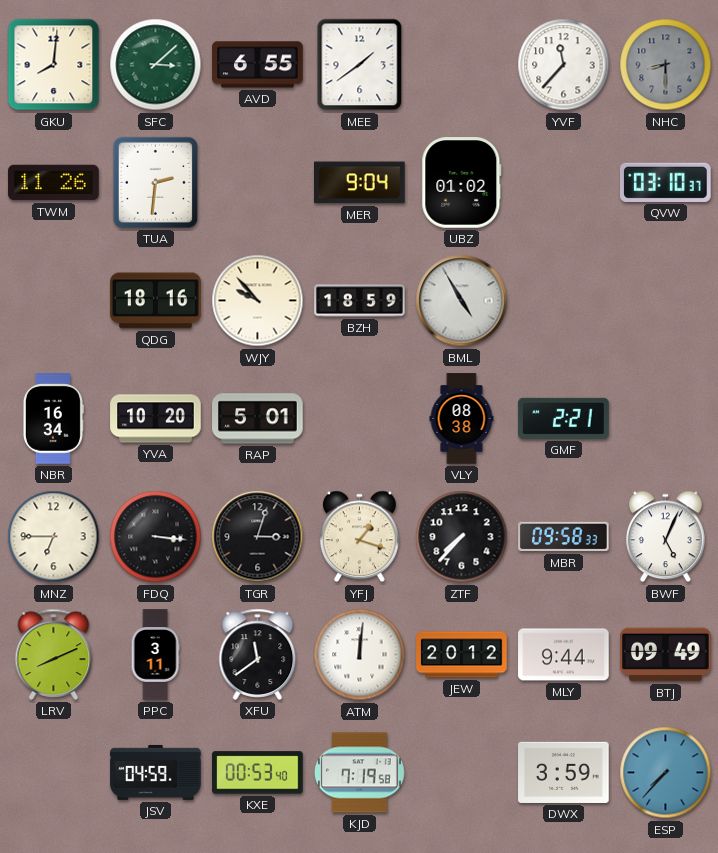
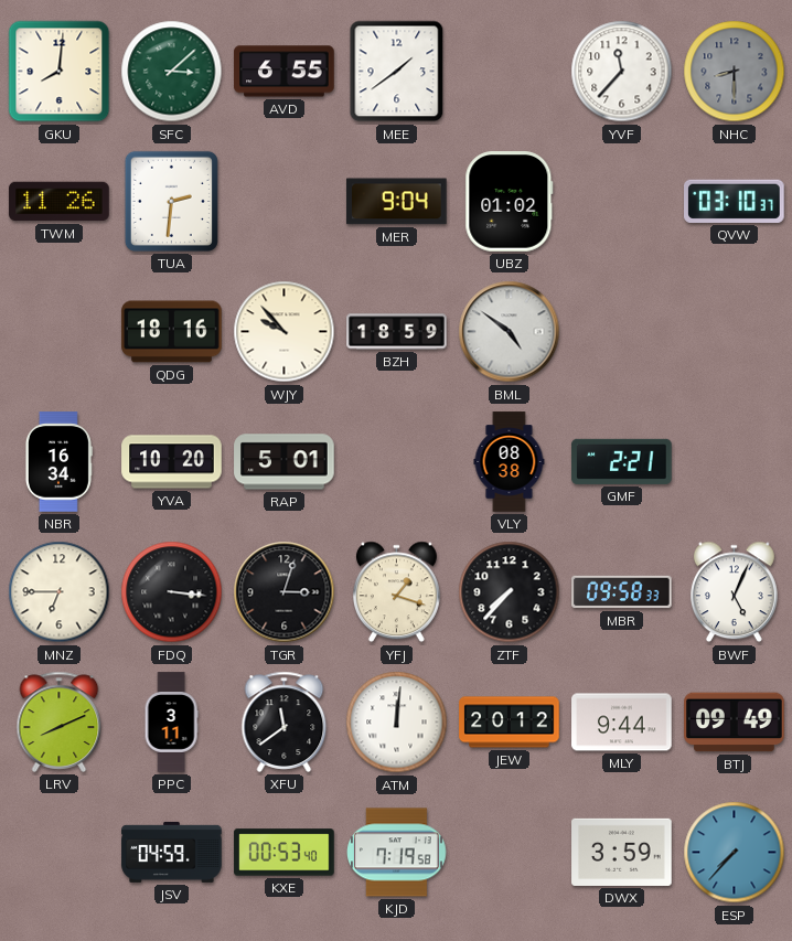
BML: 4:55 -> 4:51 (510, 332)
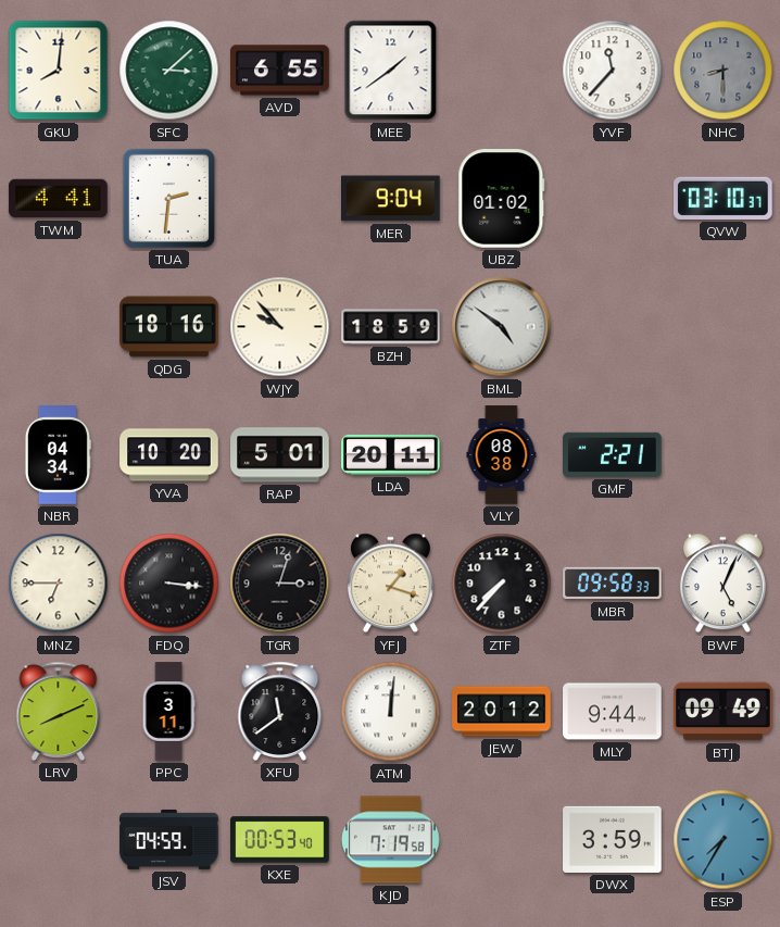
TWM: 11:26 -> 4:41 (59, 199)
NBR: 16:34 -> 04:34 (58, 455)
LDA: none -> 20:11 (391, 454)
ESP: 7:37 -> 7:35 (724, 840)
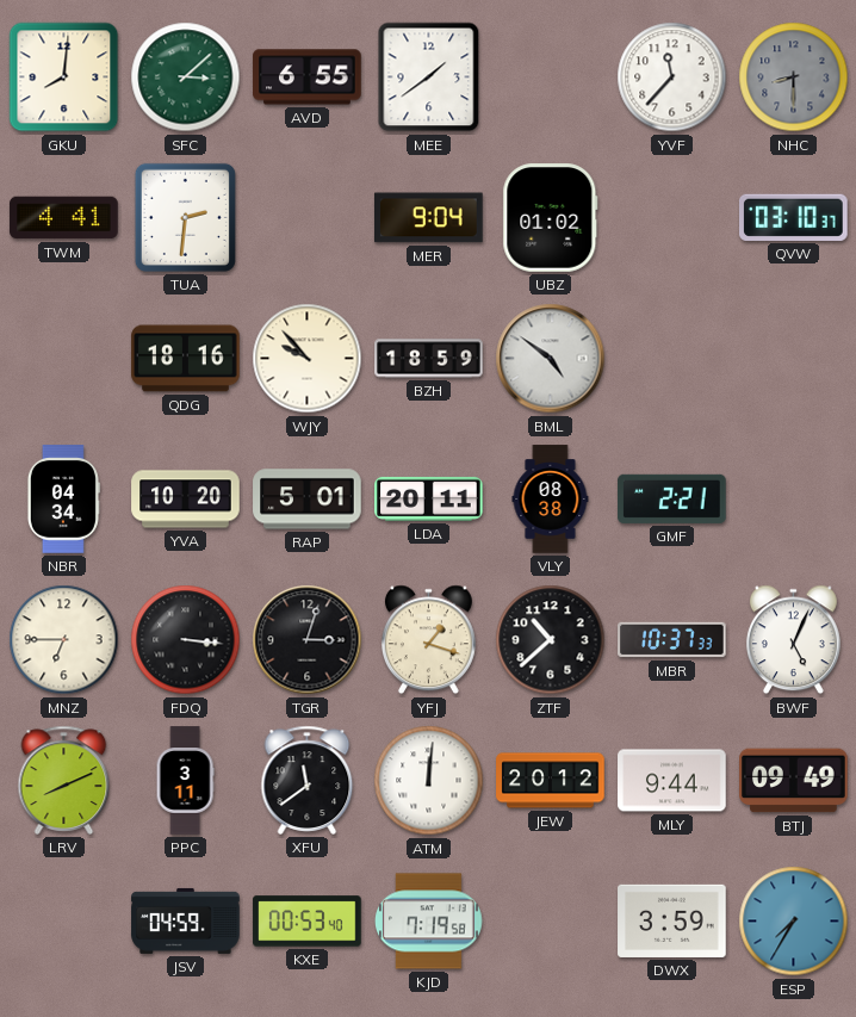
ZTF: 7:37 -> 10:38 (551, 640)
MBR: 09:58 -> 10:37 (672, 640)
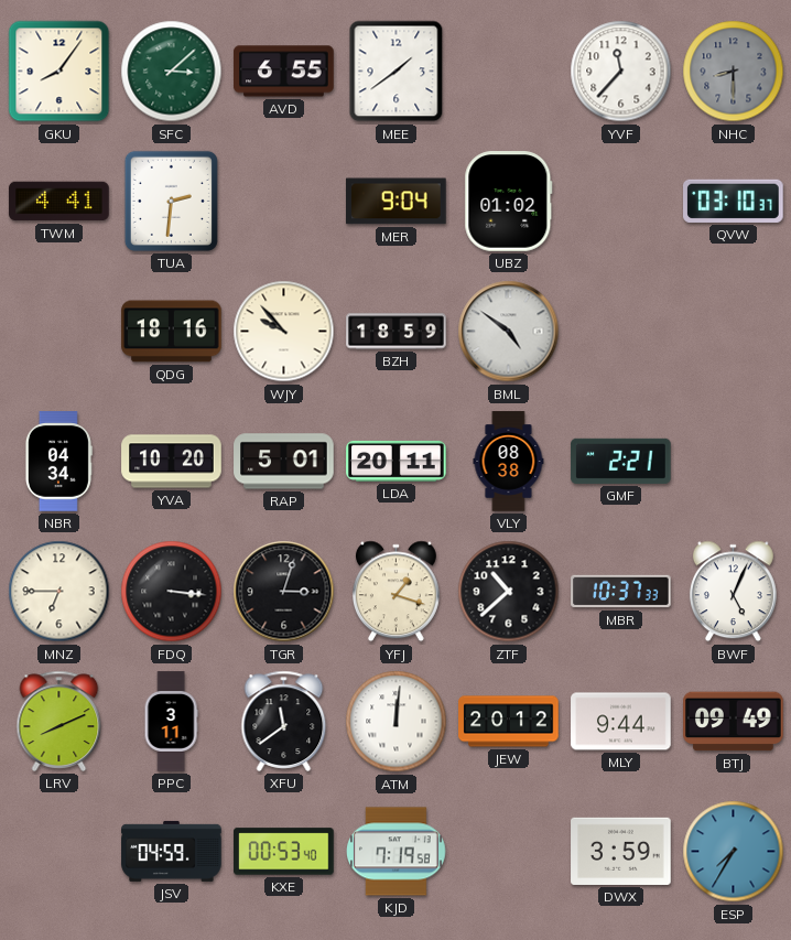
GKU: 8:01 -> 8:06 (59, 72)
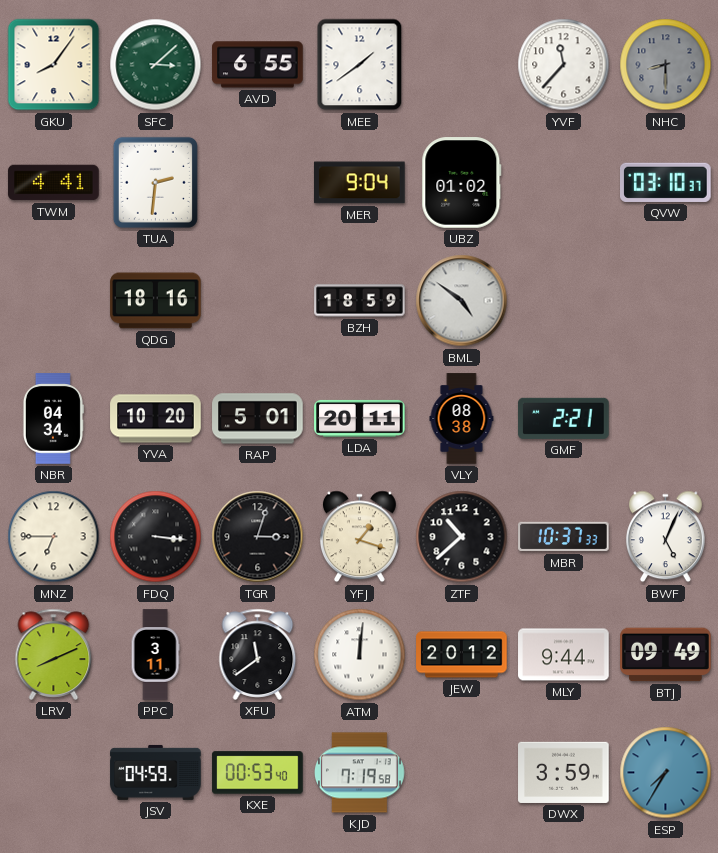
WJY: 9:53 -> none (284, 332)
